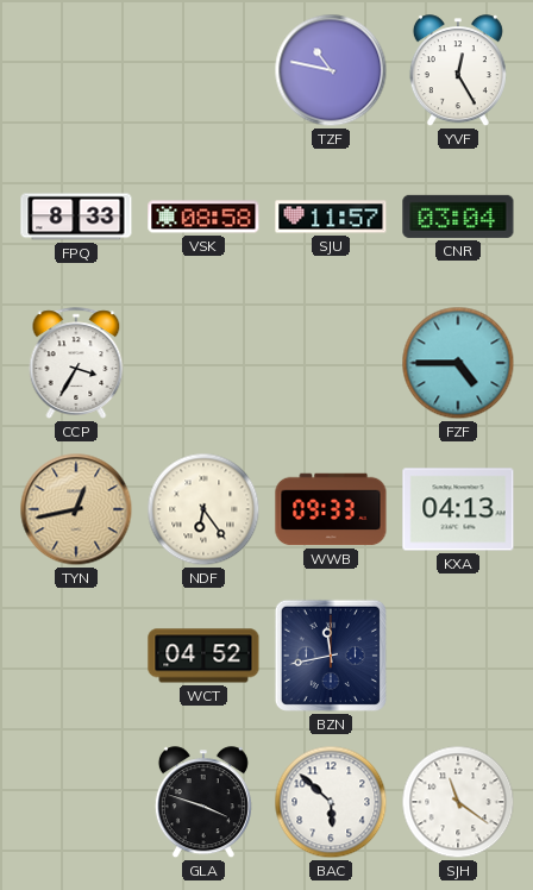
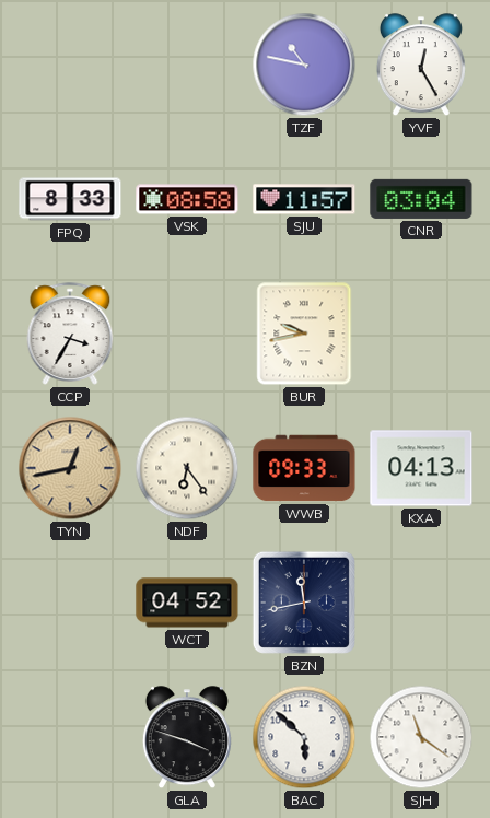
BUR: none -> 9:43 (304, 334)
FZF: 4:45 -> none (458, 363)
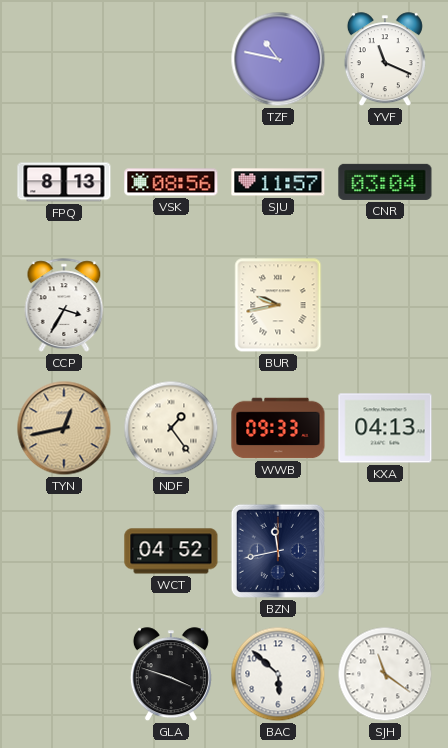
YVF: 12:25 -> 11:19 (385, 60)
FPQ: 8:33 -> 8:13 (64, 182)
VSK: 08:58 -> 08:56 (171, 182)
NDF: 6:24 -> 1:24 (171, 428)
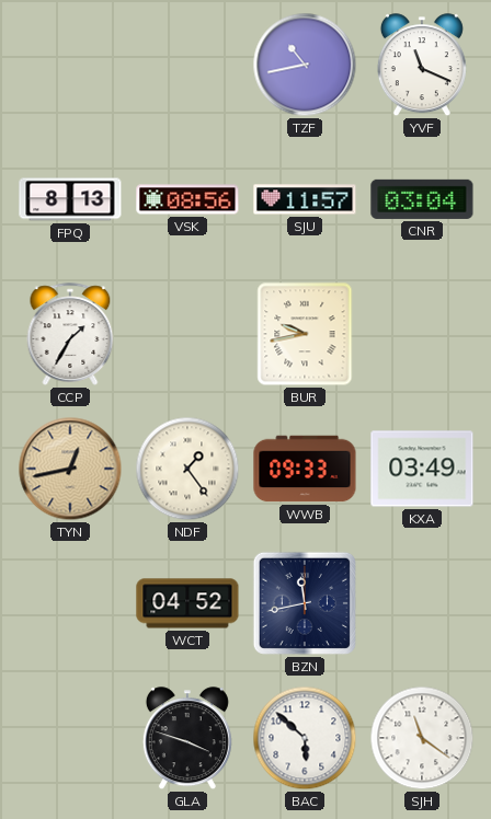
TZF: 10:47 -> 10:43 (305, 65)
CCP: 3:35 -> 1:35 (70, 334)
KXA: 04:13 -> 03:49 (422, 469)
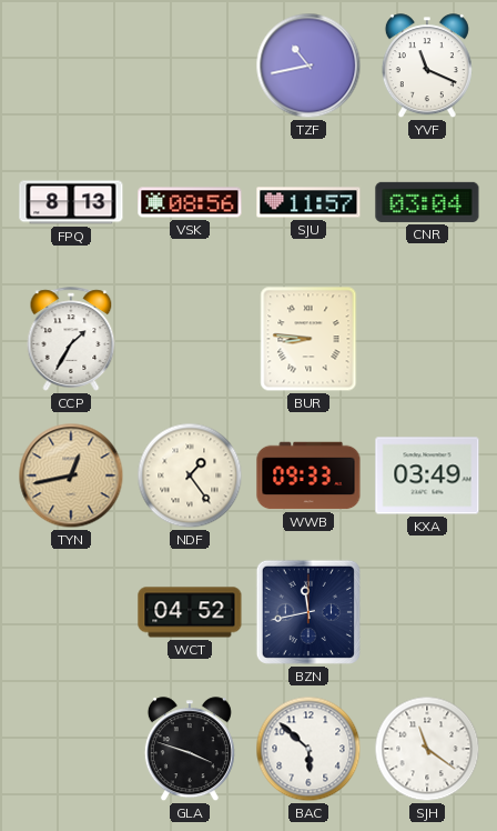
BUR: 9:43 -> 8:46 (308, 339)
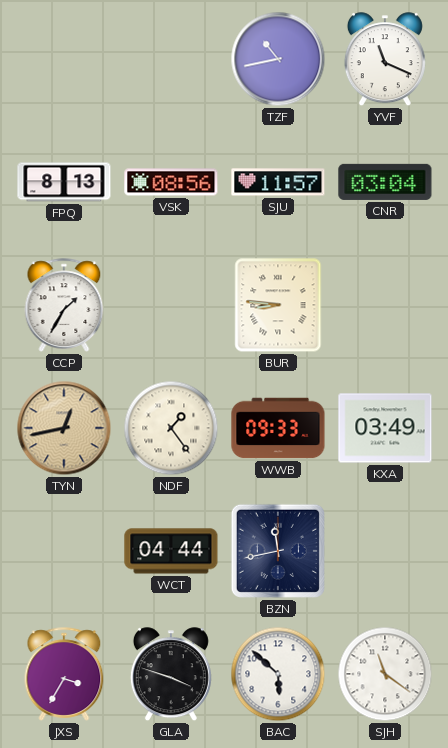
WCT: 04:52 -> 04:44 (171, 551)
JXS: none -> 3:35 (64, 674)
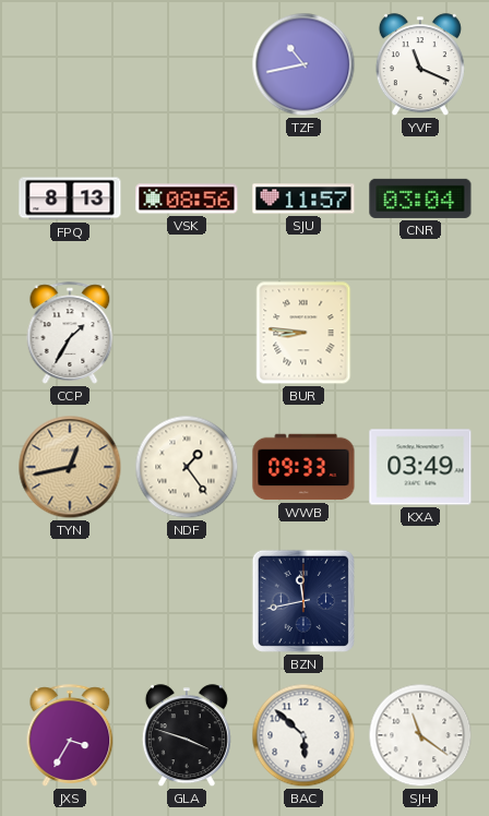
WCT: 04:44 -> none (171, 551)
